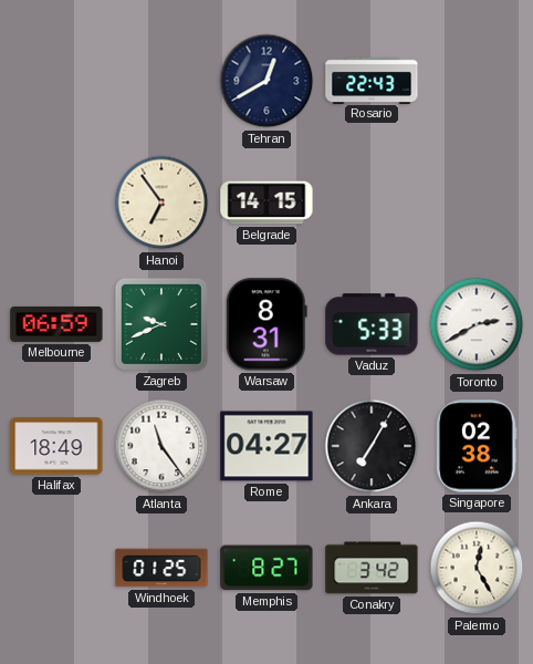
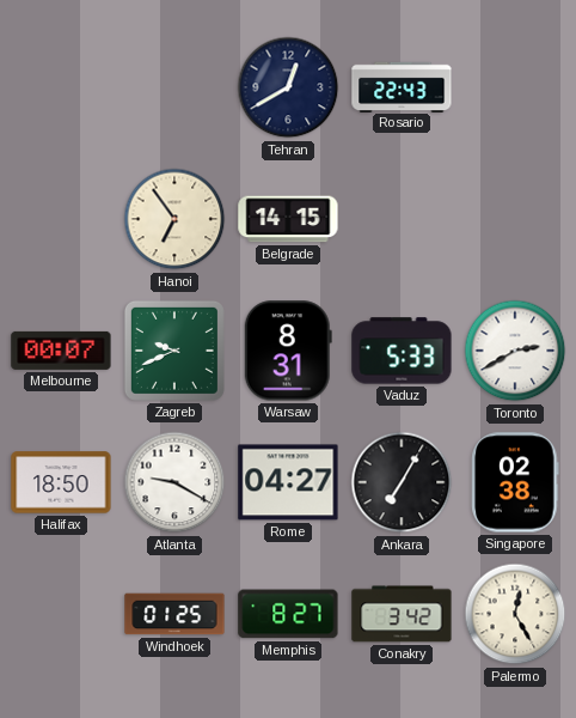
Melbourne: 06:59 -> 00:07 (61, 351)
Halifax: 18:49 -> 18:50 (61, 482)
Atlanta: 11:24 -> 9:20 (174, 482)
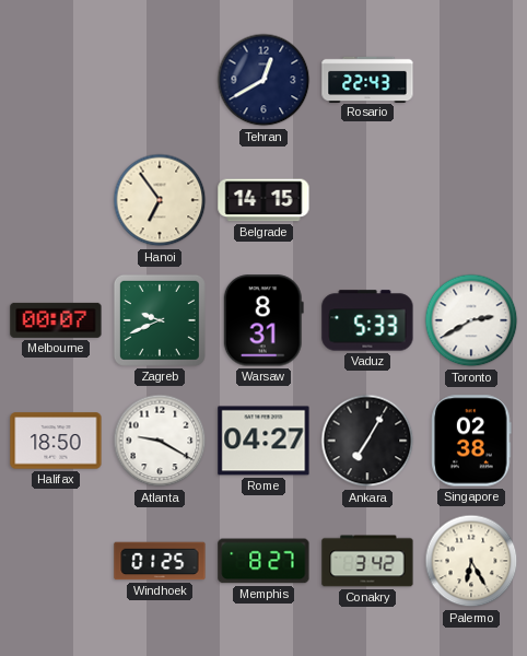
Palermo: 12:25 -> 6:25 (471, 561)
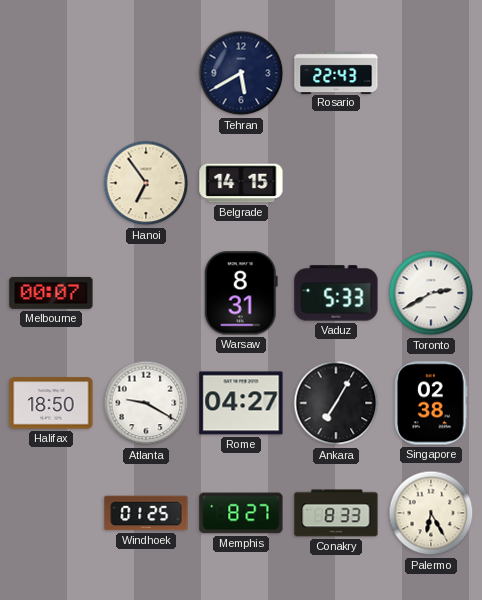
Tehran: 12:40 -> 5:40 (241, 73)
Zagreb: 9:41 -> none (160, 320)
Conakry: 3:42 -> 8:33 (336, 513)
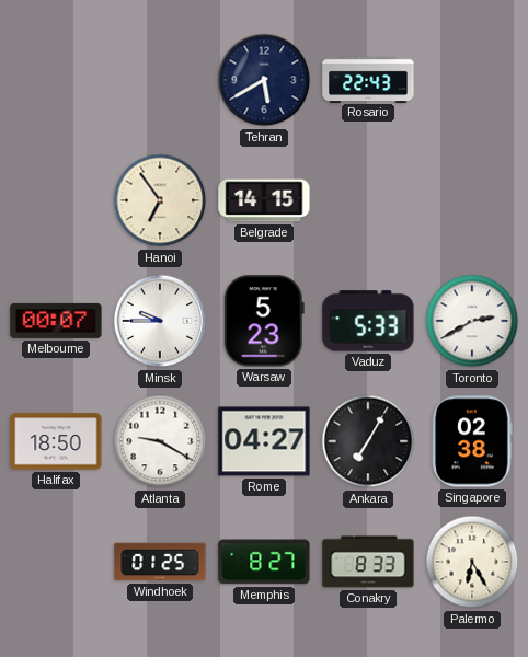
Minsk: none -> 9:45 (160, 321)
Warsaw: 8:31 -> 5:23 (264, 321)
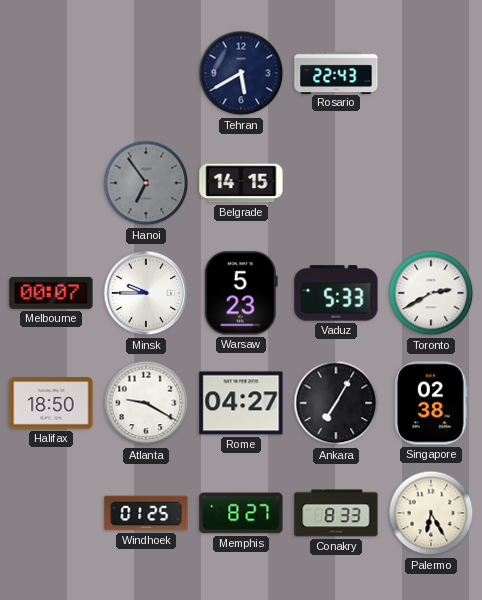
Hanoi dial: cream -> grey (146, 183)
